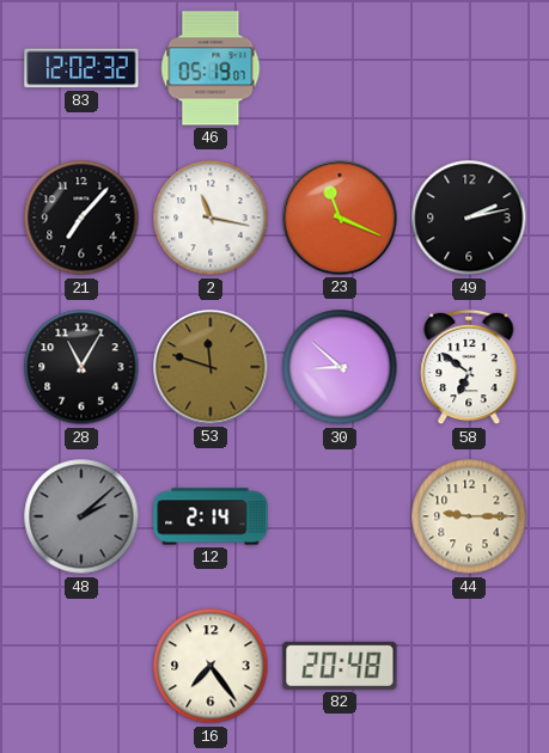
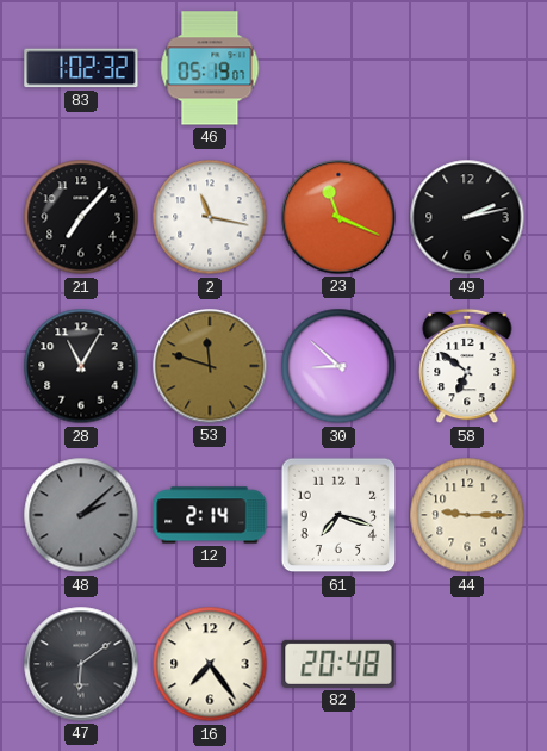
83: 12:02 -> 1:02 (81, 68)
61: none -> 7:18 (338, 515)
47: none -> 6:09 (81, 664)
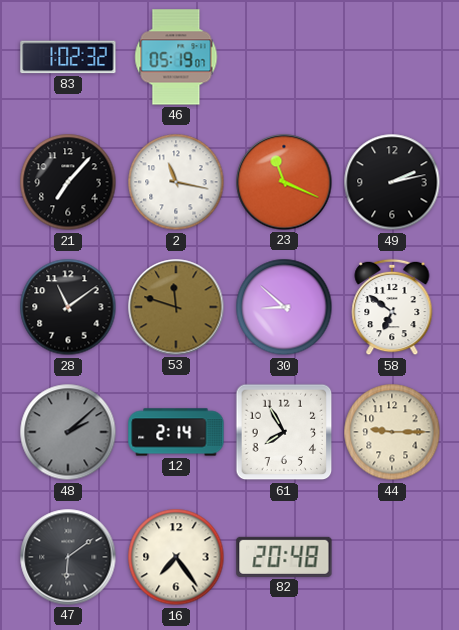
28: 11:05 -> 11:09 (68, 307)
61: 7:18 -> 7:55 (284, 432)
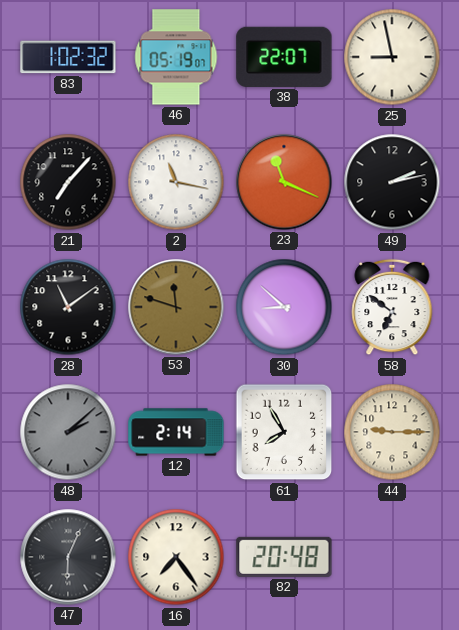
38: none -> 22:07 (284, 57)
25: none -> 8:58 (392, 57)
47: 6:09 -> 6:04 (68, 557)
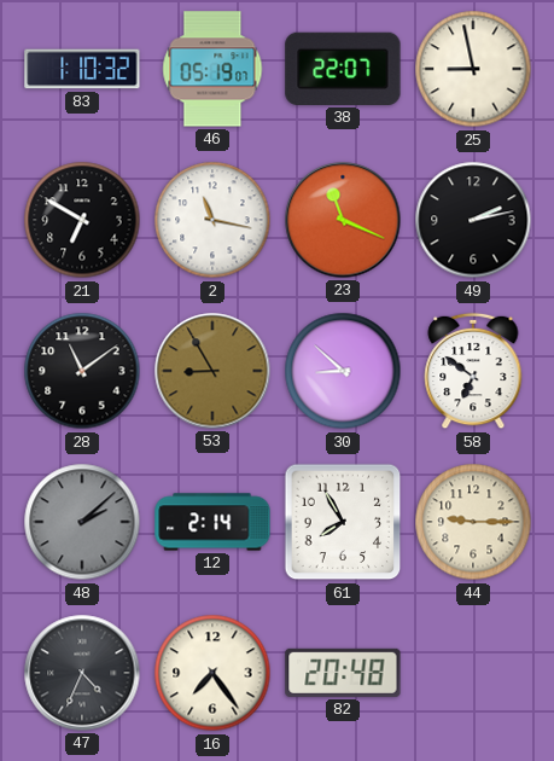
83: 1:02 -> 1:10 (82, 69)
21: 7:07 -> 6:50 (82, 220)
53: 11:48 -> 8:55 (212, 371)
47: 6:04 -> 4:34 (82, 673)
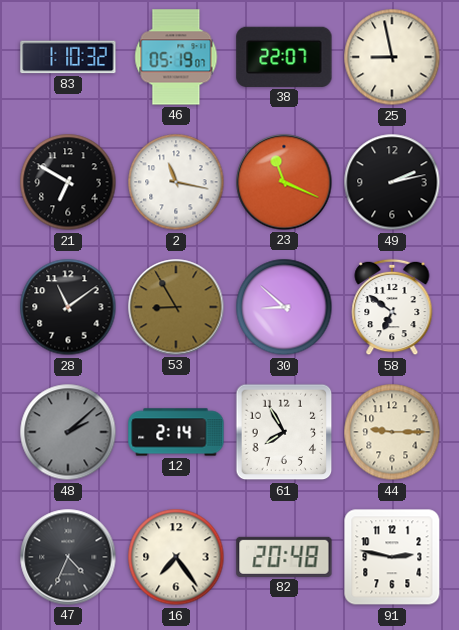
91: none -> 2:47 (392, 557)
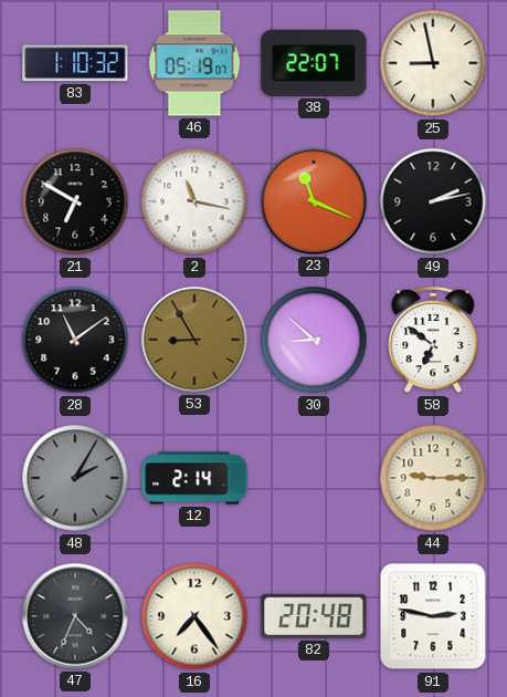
48: 2:08 -> 2:05 (75, 478)
61: 7:55 -> none (284, 432)
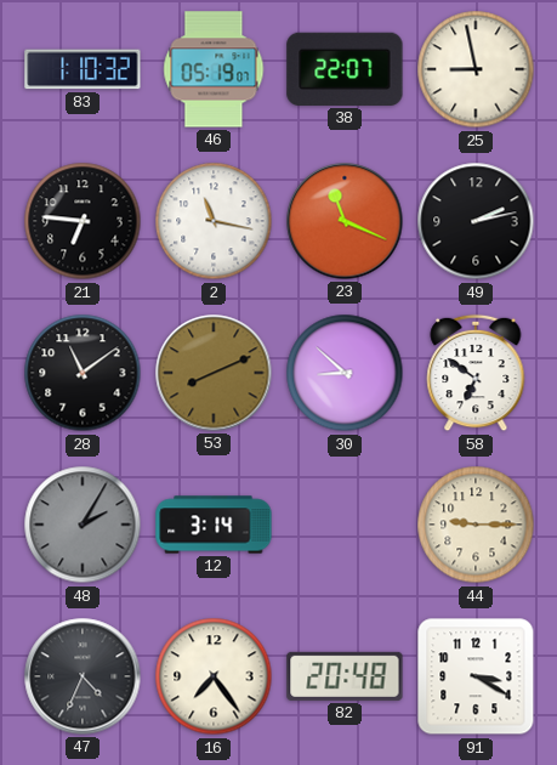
21: 6:50 -> 6:46 (83, 221)
53: 8:55 -> 8:11 (214, 373)
12: 2:14 -> 3:14 (214, 525)
91: 2:47 -> 3:20 (476, 676)
